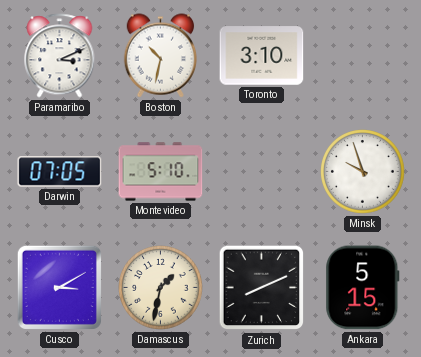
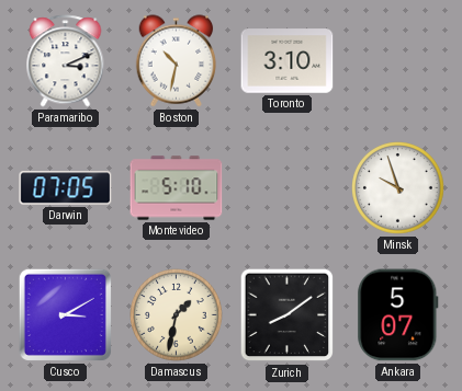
Zurich: 8:11 -> 8:09 (288, 315)
Ankara: 5:15 -> 5:07 (398, 315)
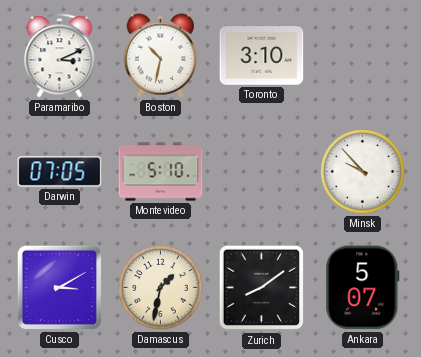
Minsk: 9:57 -> 9:53 (363, 172)
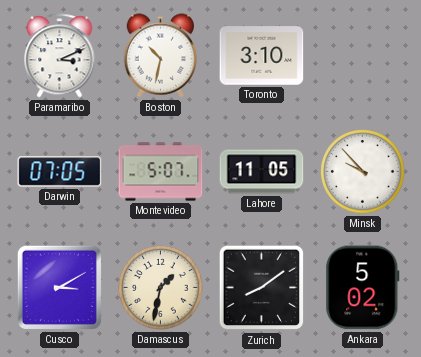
Montevideo: 5:10 -> 5:07 (161, 172)
Lahore: none -> 11:05 (262, 172)
Ankara: 5:07 -> 5:02 (363, 288)
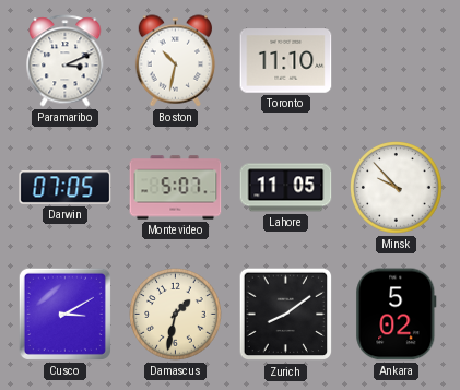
Toronto: 3:10 -> 11:10 (286, 61)
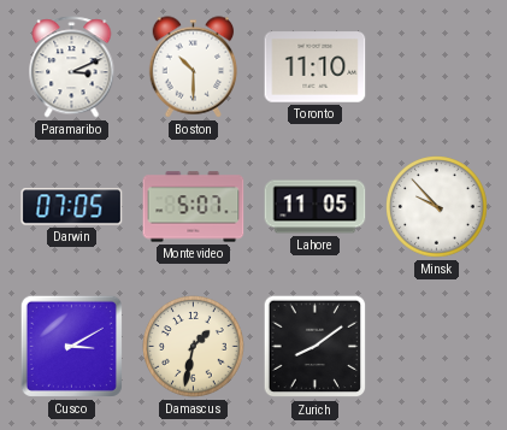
Boston: 10:32 -> 10:30 (194, 67)
Ankara: 5:02 -> none (397, 315)
